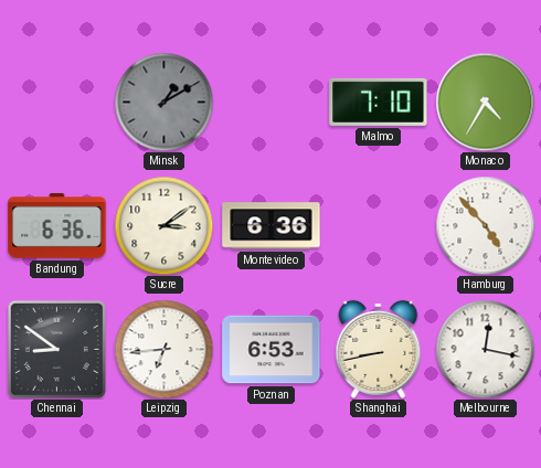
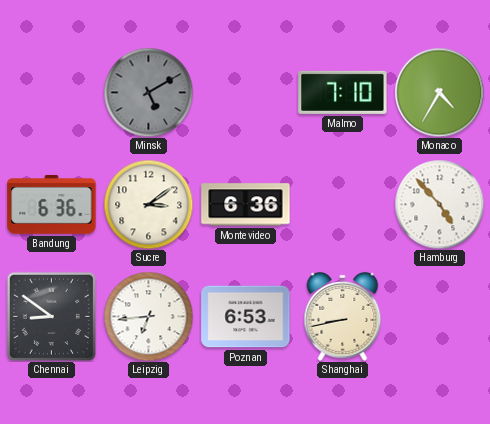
Minsk: 1:10 -> 5:10 (148, 92)
Melbourne: 12:17 -> none (485, 349)
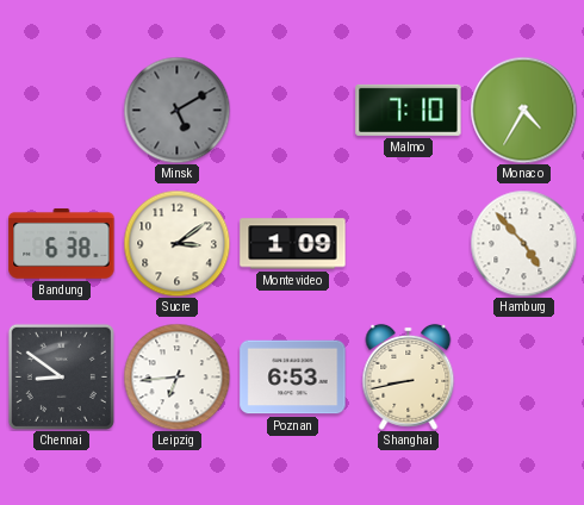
Bandung: 6:36 -> 6:38 (62, 243)
Montevideo: 6:36 -> 1:09 (293, 244)
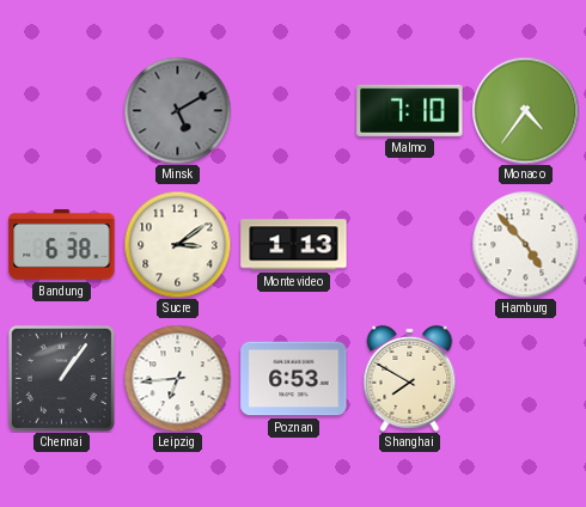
Monaco: 4:35 -> 4:36 (525, 110)
Montevideo: 1:09 -> 1:13 (294, 245)
Chennai: 8:51 -> 1:06 (61, 378)
Shanghai: 8:43 -> 7:50 (410, 378)
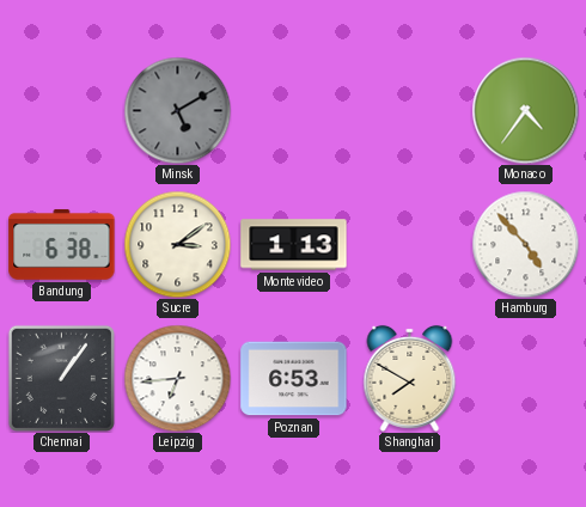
Malmo: 7:10 -> none (410, 110)
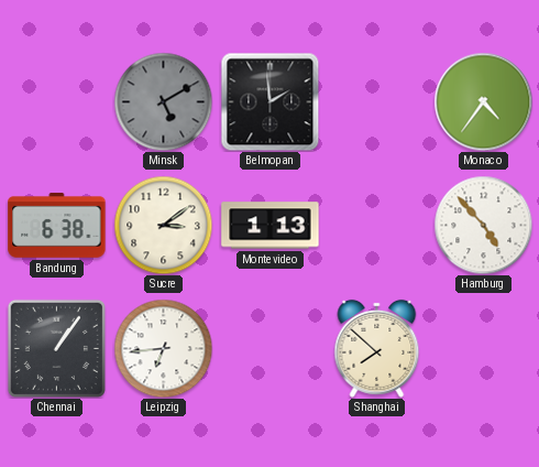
Belmopan: none -> 1:59 (269, 101)
Poznan: 6:53 -> none (294, 379)
Shanghai: 7:50 -> 7:52 (377, 348)
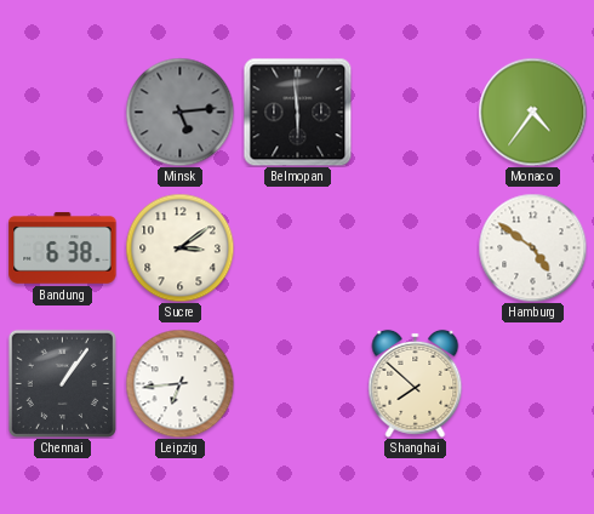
Minsk: 5:10 -> 5:14 (179, 112)
Belmopan: 1:59 -> 5:59 (297, 112)
Montevideo: 1:13 -> none (271, 226)
Hamburg: 4:53 -> 4:51 (532, 247)
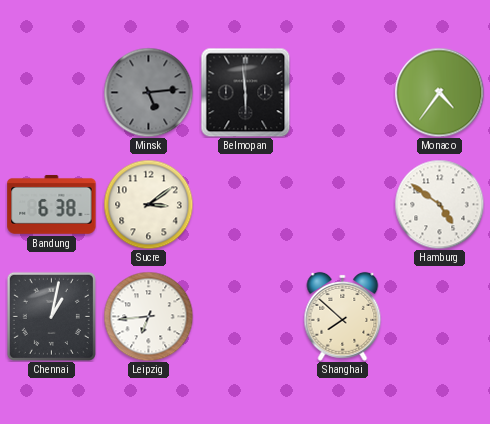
Chennai: 1:06 -> 1:02 (51, 316)
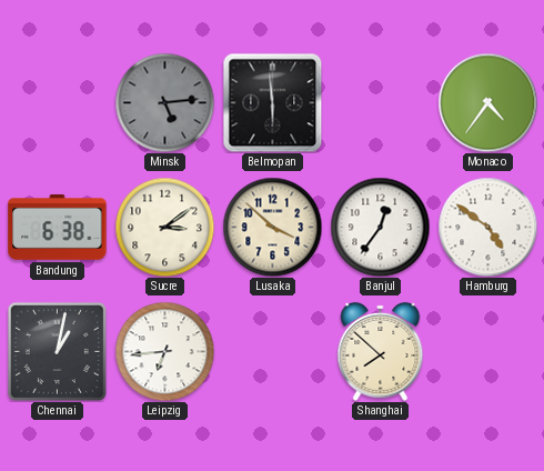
Lusaka: none -> 3:52 (272, 227)
Banjul: none -> 12:36 (380, 227)
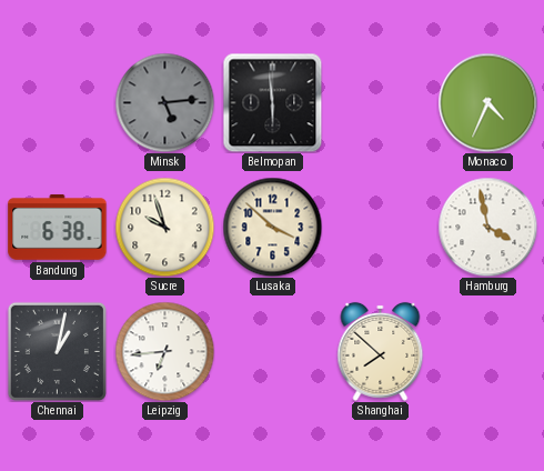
Monaco: 4:36 -> 4:34 (487, 102)
Sucre: 3:09 -> 9:57 (164, 227)
Banjul: 12:36 -> none (380, 227)
Hamburg: 4:51 -> 3:58 (487, 227)
